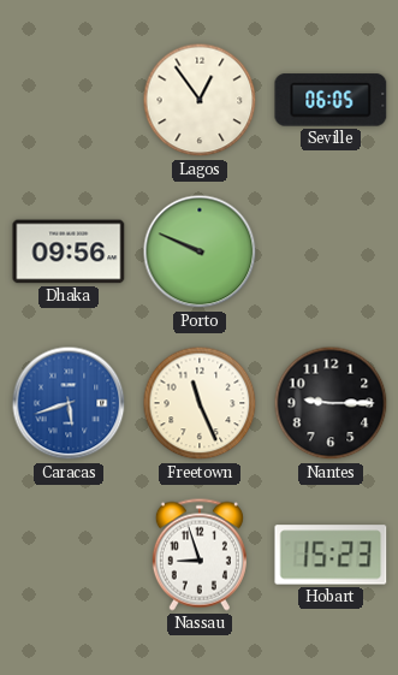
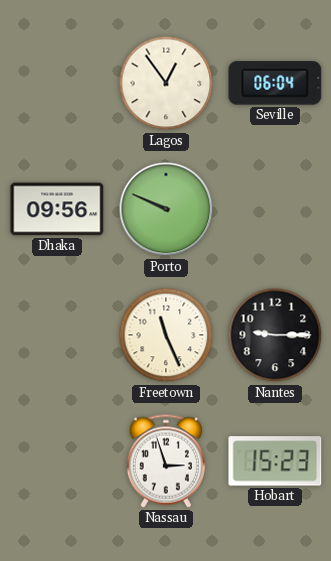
Seville: 06:05 -> 06:04 (275, 83)
Caracas: 5:42 -> none (69, 403)
Nassau: 8:57 -> 2:57 (166, 461)
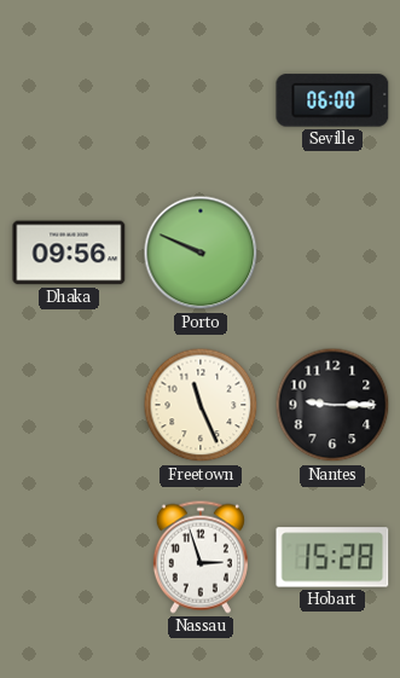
Lagos: 12:54 -> none (166, 83)
Seville: 06:04 -> 06:00 (332, 100)
Hobart: 15:23 -> 15:28 (332, 557)
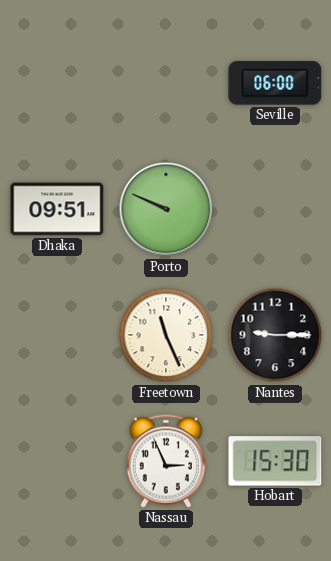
Dhaka: 09:56 -> 09:51 (57, 209)
Nassau: 2:57 -> 2:56 (166, 461)
Hobart: 15:28 -> 15:30 (275, 461)
